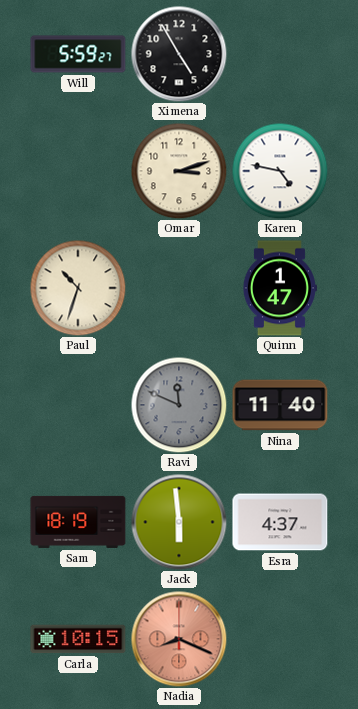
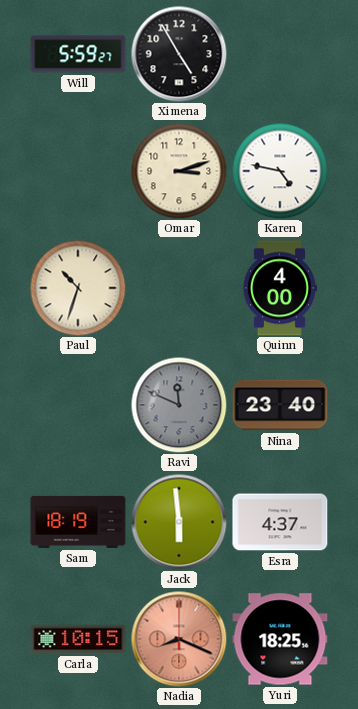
Quinn: 1:47 -> 4:00 (279, 288)
Nina: 11:40 -> 23:40 (280, 405)
Yuri: none -> 18:25 (280, 639)
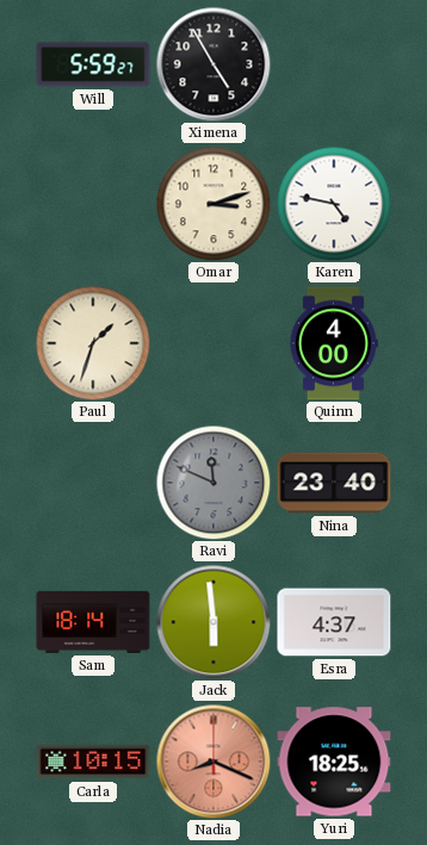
Paul: 10:33 -> 1:33 (93, 343)
Sam: 18:19 -> 18:14 (93, 622)
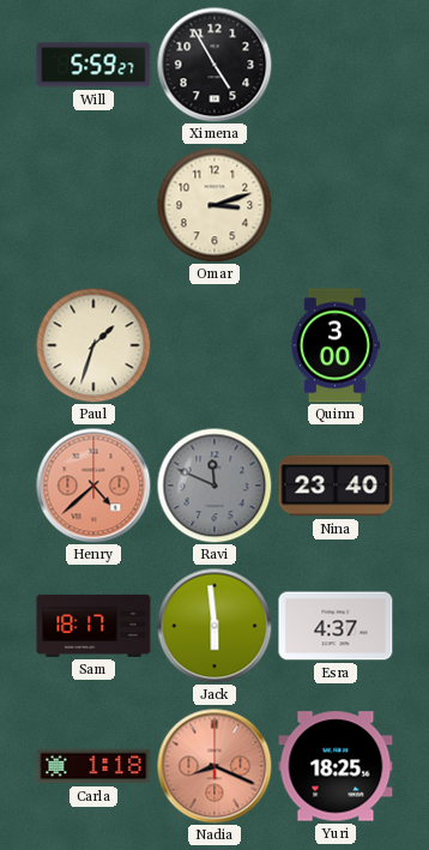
Karen: 4:47 -> none (334, 204)
Quinn: 4:00 -> 3:00 (334, 345)
Henry: none -> 4:38 (93, 486)
Sam: 18:14 -> 18:17 (93, 626)
Carla: 10:15 -> 1:18 (93, 766)
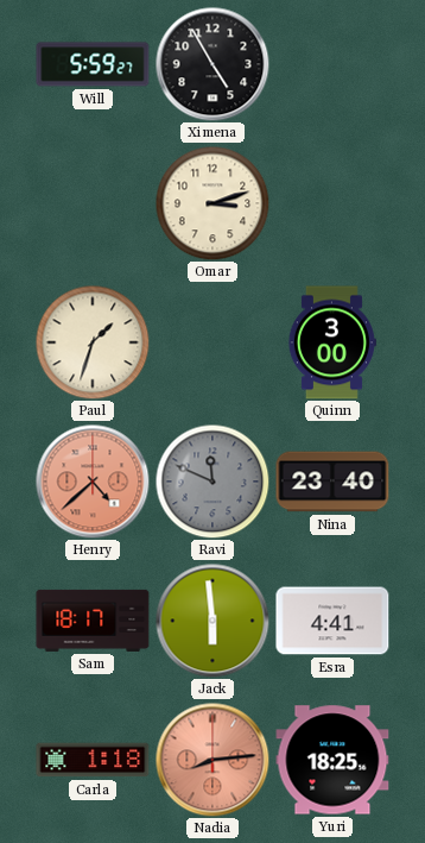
Esra: 4:37 -> 4:41 (332, 621)
Nadia: 8:19 -> 8:14 (213, 760)
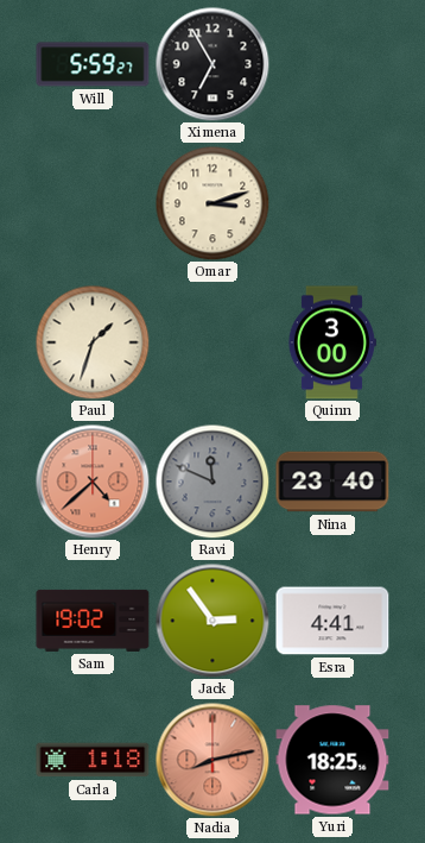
Ximena: 4:55 -> 6:55 (213, 64)
Sam: 18:17 -> 19:02 (93, 621)
Jack: 5:59 -> 2:54 (213, 621)
Nadia: 8:14 -> 8:13 (213, 760)
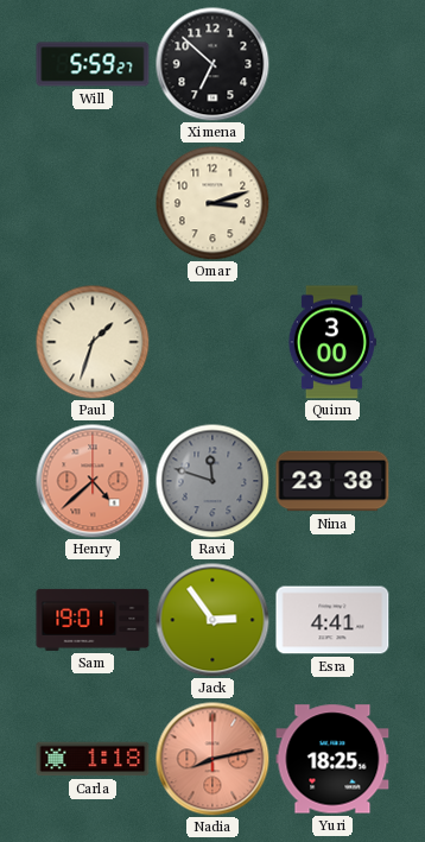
Ximena: 6:55 -> 6:52 (213, 64)
Ravi: 11:49 -> 11:48 (213, 481)
Nina: 23:40 -> 23:38 (332, 481)
Sam: 19:02 -> 19:01 (93, 620)
